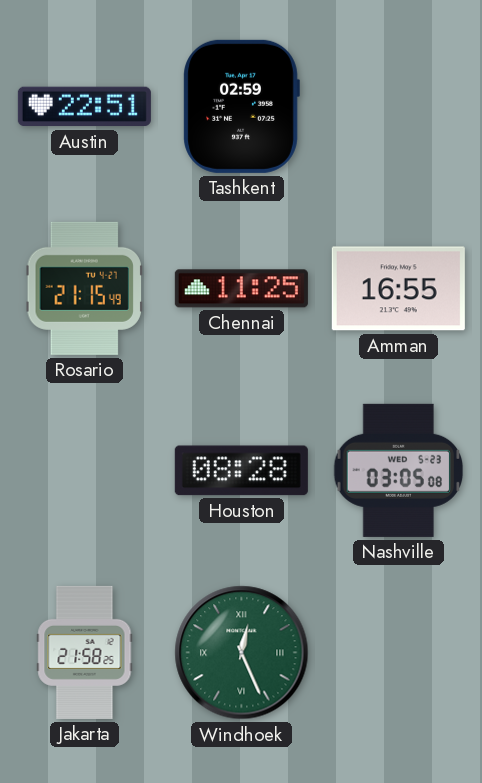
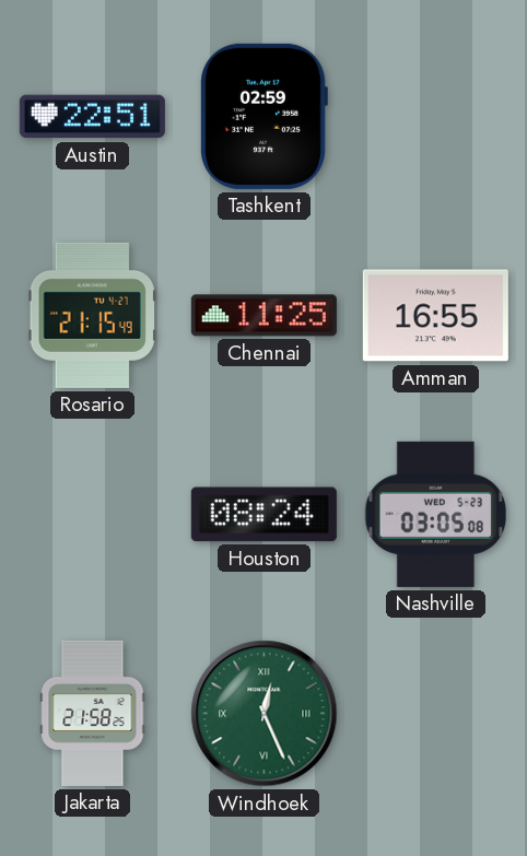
Houston: 08:28 -> 08:24 (263, 515)
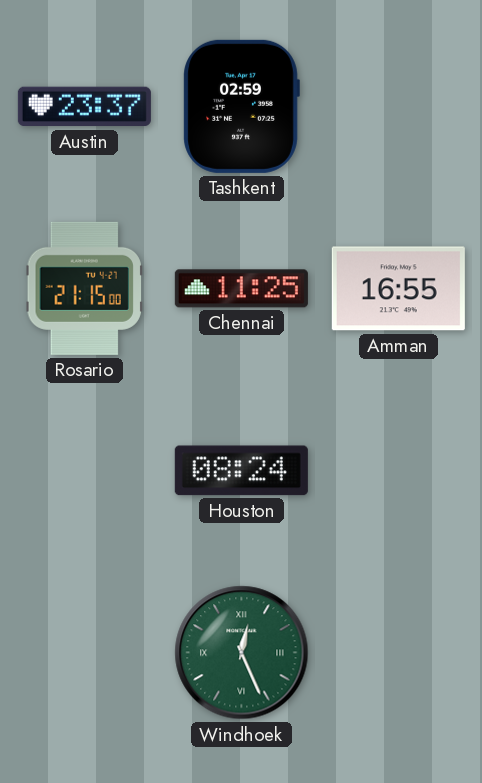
Austin: 22:51 -> 23:37 (84, 107)
Rosario: 21:15:49 -> 21:15:00 (84, 288)
Nashville: 03:05 -> none (436, 514)
Jakarta: 21:58 -> none (93, 713)
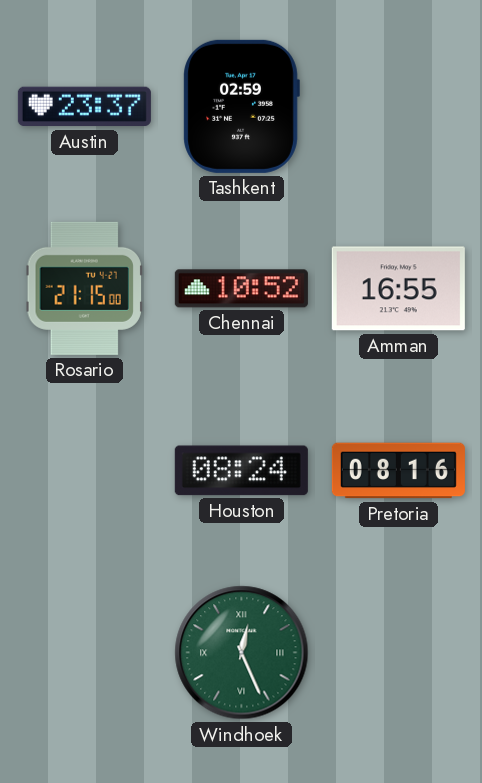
Chennai: 11:25 -> 10:52 (241, 289)
Pretoria: none -> 08:16 (398, 471)
